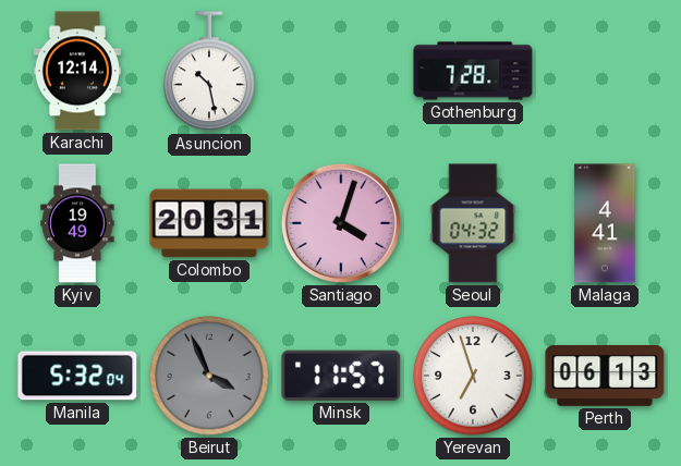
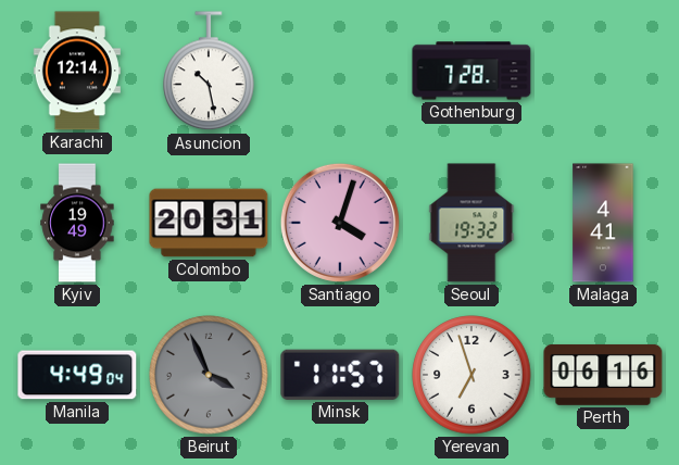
Seoul: 04:32 -> 19:32 (471, 223)
Manila: 5:32 -> 4:49 (77, 375)
Perth: 06:13 -> 06:16 (603, 375)
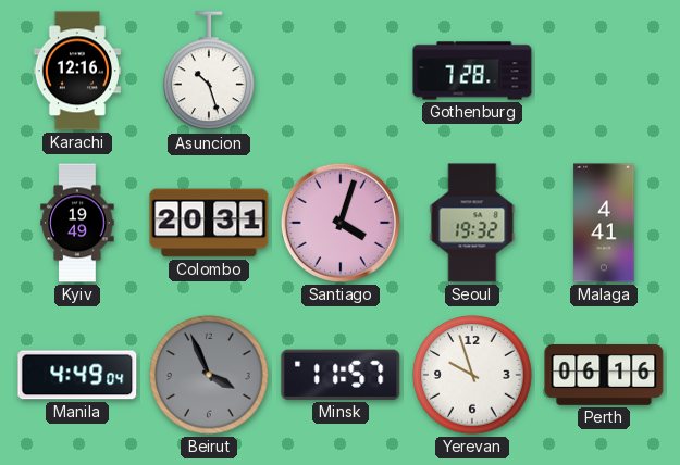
Karachi: 12:14 -> 12:16 (77, 71)
Asuncion: 10:28 -> 10:27 (209, 72)
Yerevan: 6:57 -> 9:57 (472, 375)
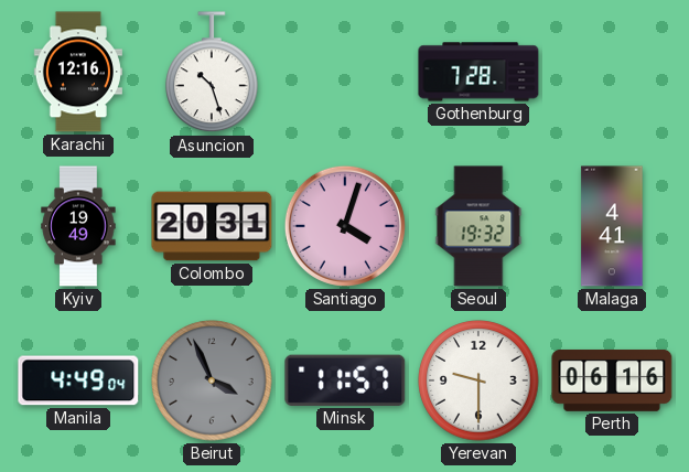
Yerevan: 9:57 -> 9:30 (478, 380)
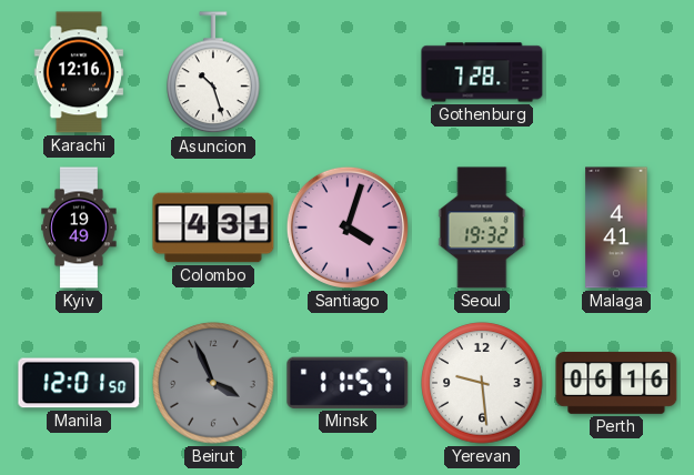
Colombo: 20:31 -> 4:31 (213, 228)
Manila: 4:49 -> 12:01 (79, 383)
Yerevan: 9:30 -> 9:29 (482, 383)
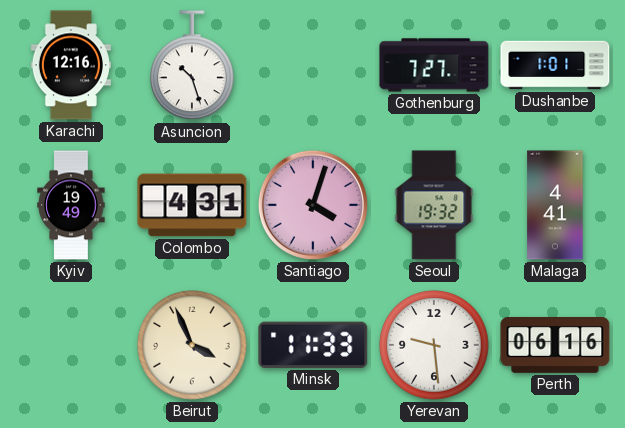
Gothenburg: 7:28 -> 7:27 (434, 65)
Dushanbe: none -> 1:01 (555, 65)
Manila: 12:01 -> none (79, 383)
Beirut dial: grey -> cream (192, 345)
Minsk: 11:57 -> 11:33 (313, 345)
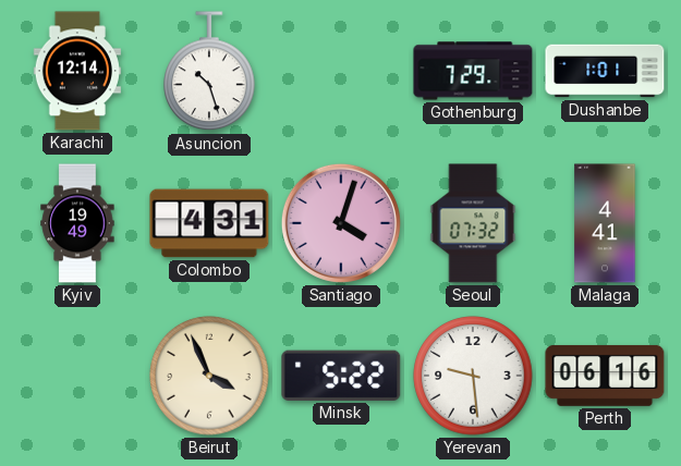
Karachi: 12:16 -> 12:14 (77, 71)
Gothenburg: 7:27 -> 7:29 (473, 71)
Seoul: 19:32 -> 07:32 (473, 223)
Minsk: 11:33 -> 5:22 (341, 376)
